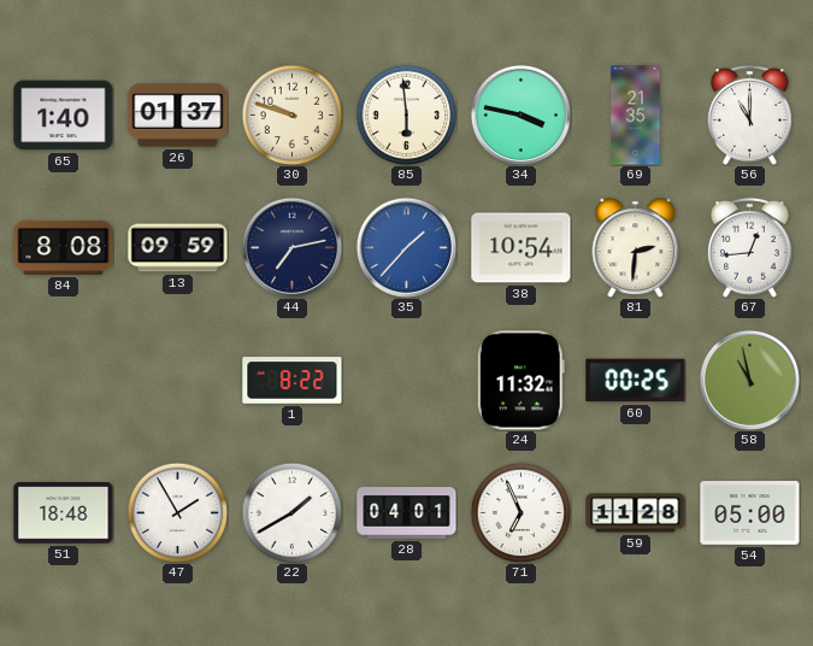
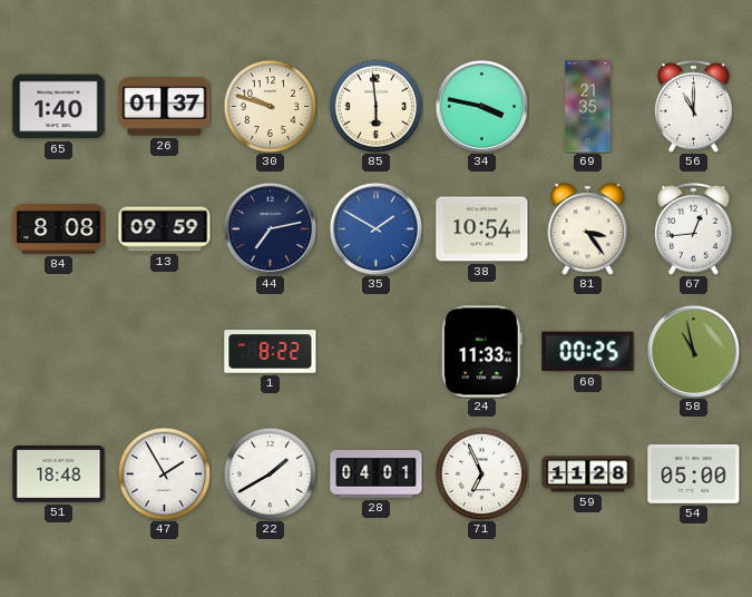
35: 1:37 -> 1:50 (375, 228)
81: 2:31 -> 3:24 (588, 228)
24: 11:32 -> 11:33 (481, 352)
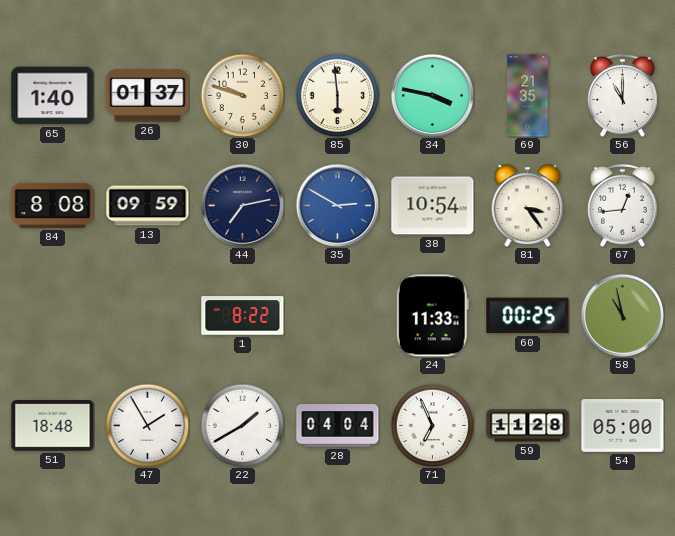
35: 1:50 -> 2:50 (337, 205)
28: 04:01 -> 04:04 (338, 426)
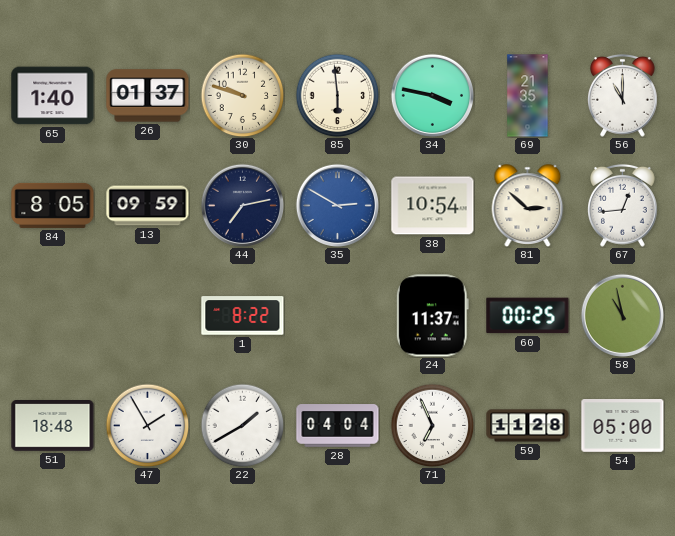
84: 8:08 -> 8:05 (53, 205)
81: 3:24 -> 2:52 (528, 205)
24: 11:33 -> 11:37 (432, 316)
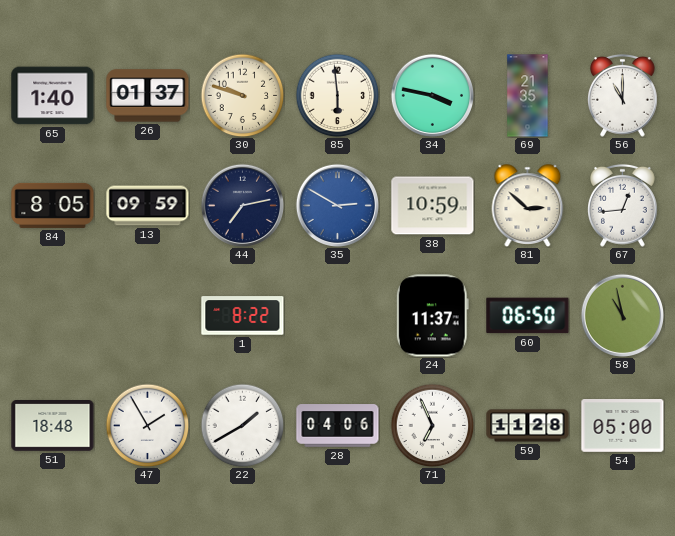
38: 10:54 -> 10:59 (433, 206)
60: 00:25 -> 06:50 (528, 316)
28: 04:04 -> 04:06 (338, 426)
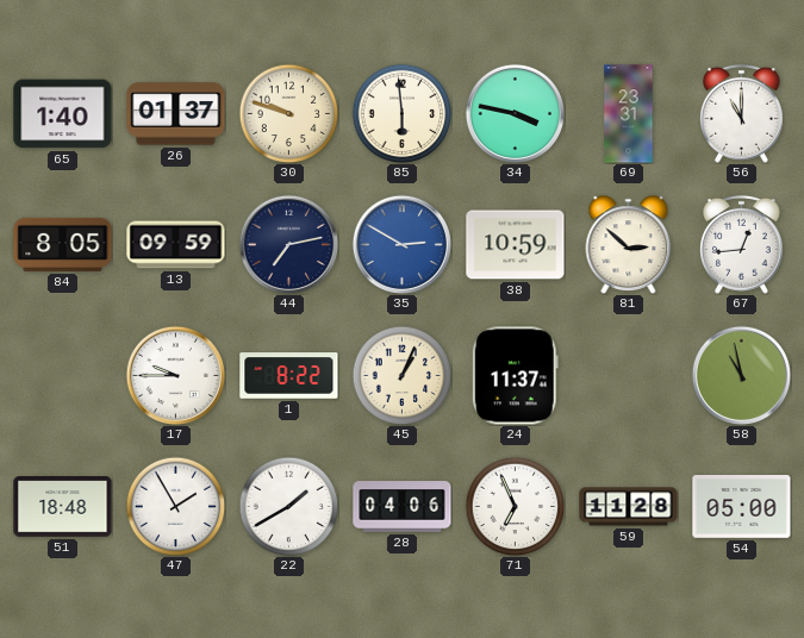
69: 21:35 -> 23:31 (629, 114)
17: none -> 9:45 (175, 375)
45: none -> 1:04 (401, 375)
60: 06:50 -> none (528, 316)
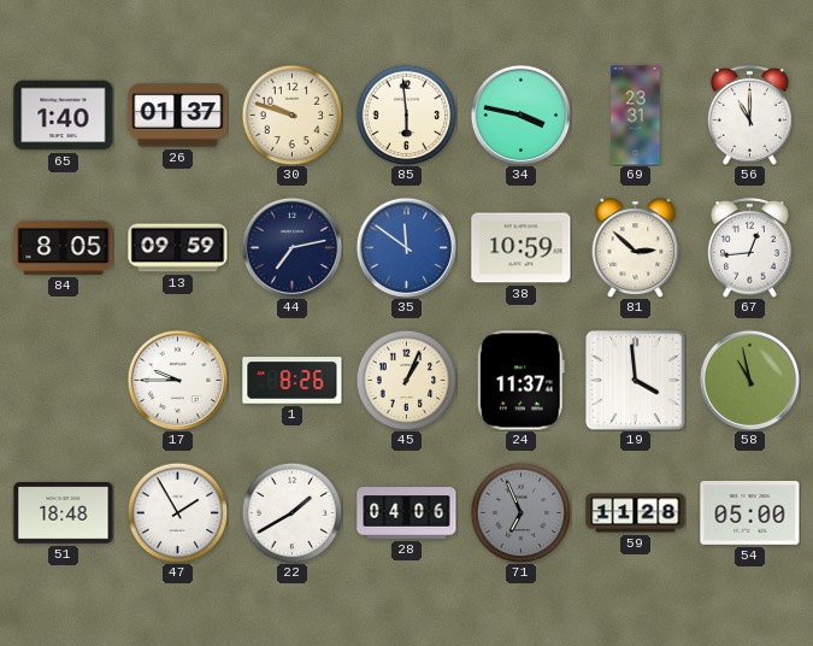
35: 2:50 -> 11:51 (406, 247)
1: 8:22 -> 8:26 (293, 381)
19: none -> 3:59 (636, 381)
71 dial: white -> grey (520, 512)
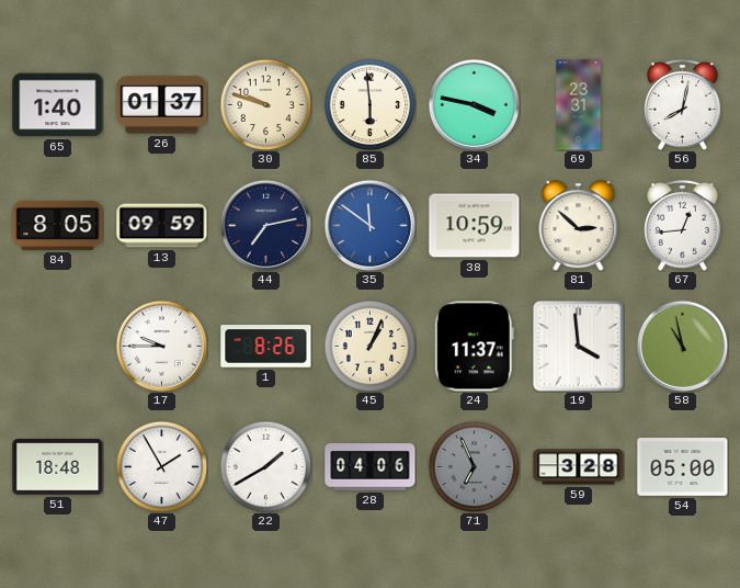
56: 11:00 -> 8:02 (683, 104)
59: 11:28 -> 3:28 (579, 467)
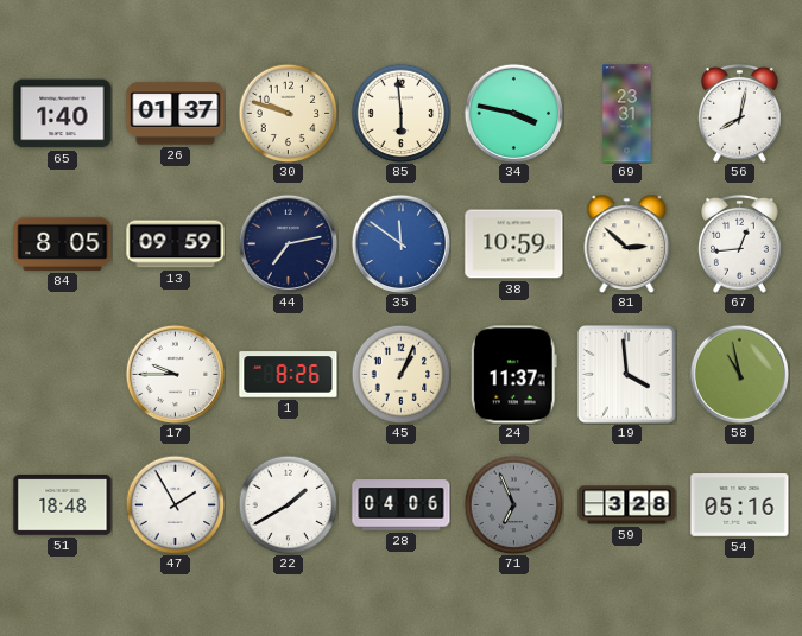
54: 05:00 -> 05:16 (740, 505)
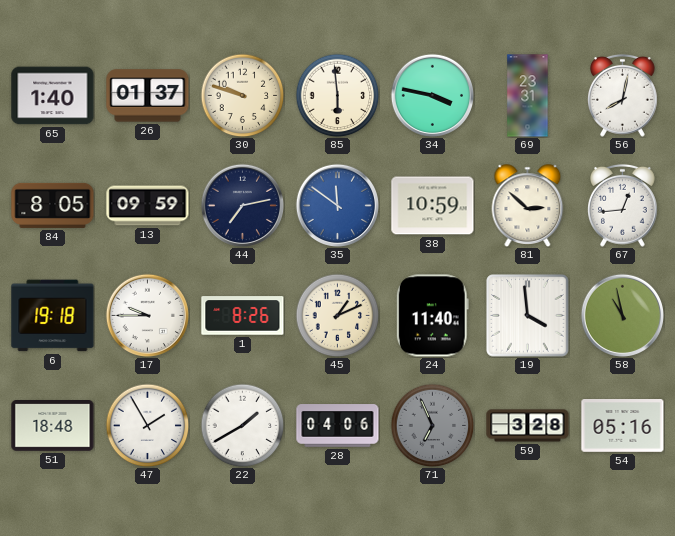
6: none -> 19:18 (53, 316)
45: 1:04 -> 1:11 (337, 315)
24: 11:37 -> 11:40 (432, 316)
